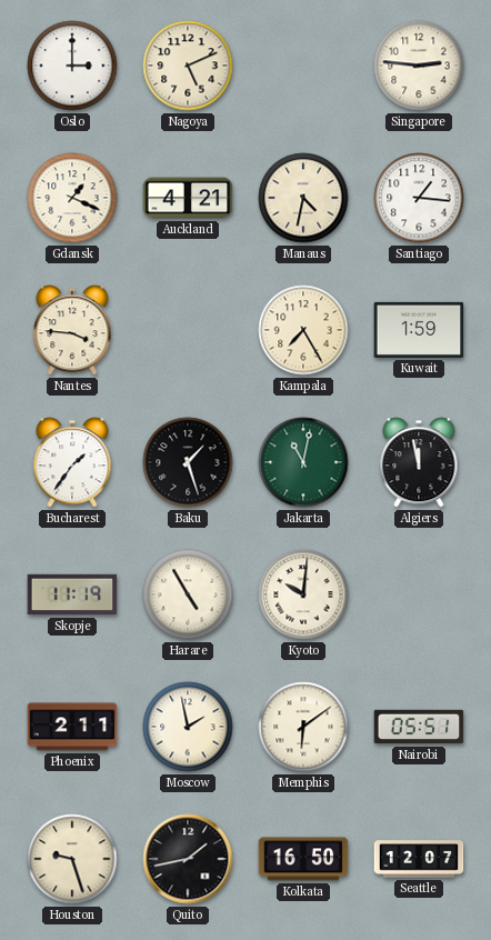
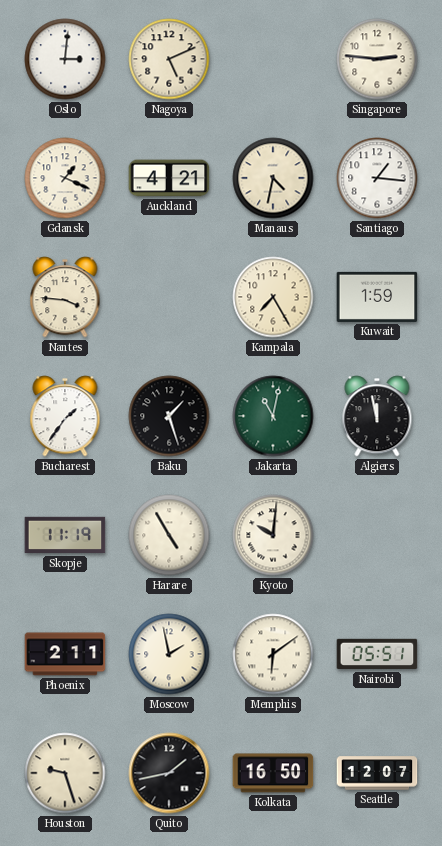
Oslo: 3:00 -> 3:01 (65, 59)
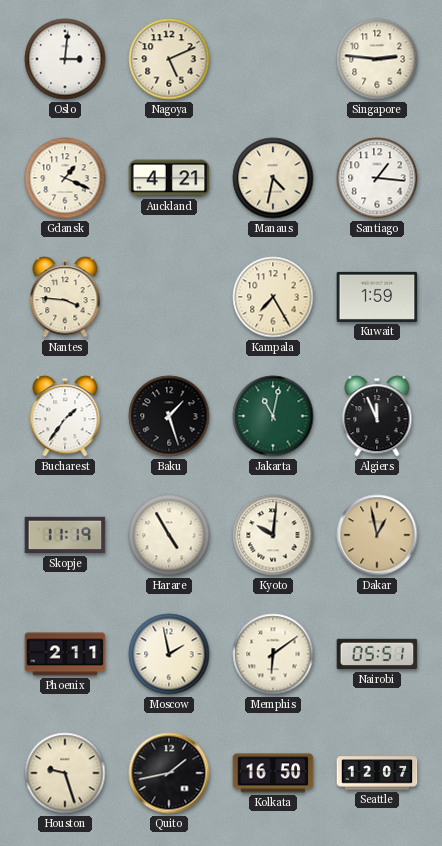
Algiers: 11:58 -> 11:56 (377, 416)
Dakar: none -> 12:58 (377, 535)
